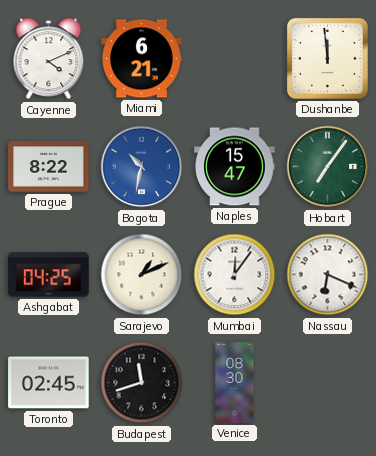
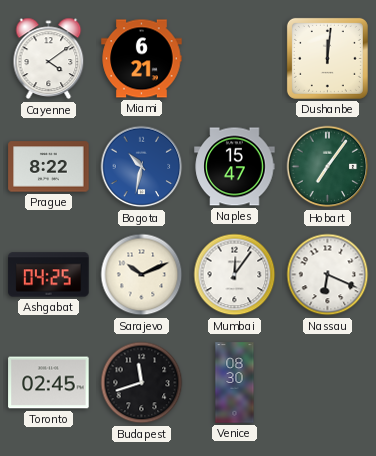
Cayenne: 4:11 -> 4:09 (49, 59)
Dushanbe: 11:59 -> 12:01 (327, 58)
Sarajevo: 1:11 -> 10:11 (142, 275)
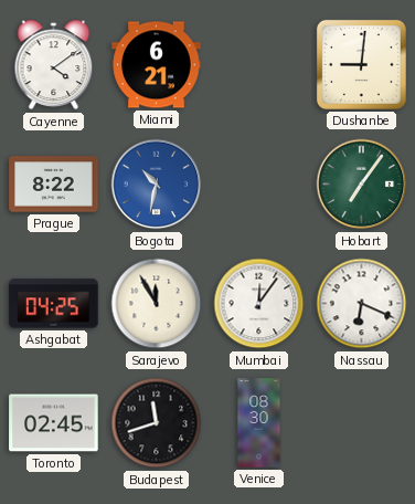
Dushanbe: 12:01 -> 9:01 (361, 64)
Naples: 15:47 -> none (235, 167)
Sarajevo: 10:11 -> 11:55 (157, 304)
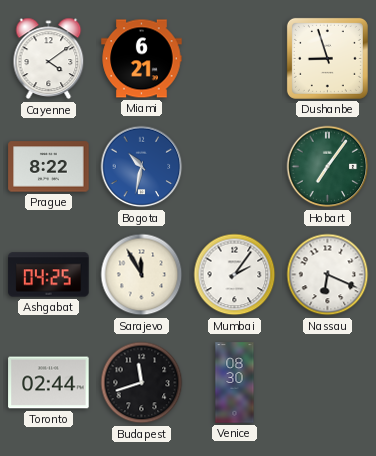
Dushanbe: 9:01 -> 8:57 (327, 58)
Mumbai: 12:06 -> 2:06 (235, 275)
Toronto: 02:45 -> 02:44 (49, 383)
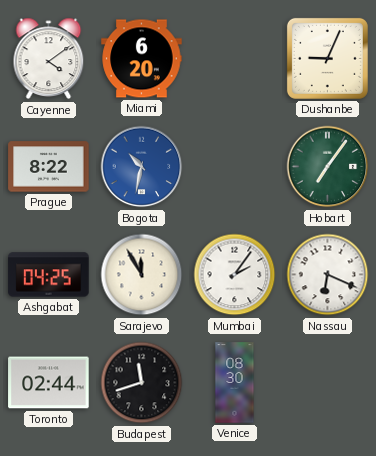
Miami: 6:21 -> 6:20 (142, 59)
Dushanbe: 8:57 -> 9:04 (327, 58)
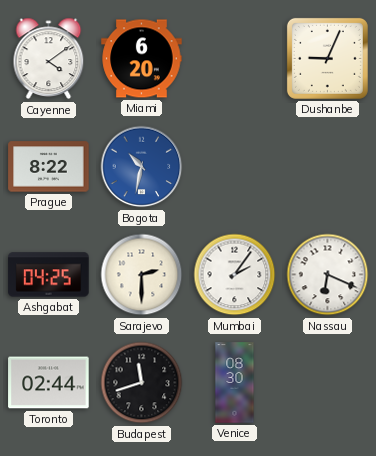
Hobart: 7:06 -> none (328, 167)
Sarajevo: 11:55 -> 2:30 (142, 275)
